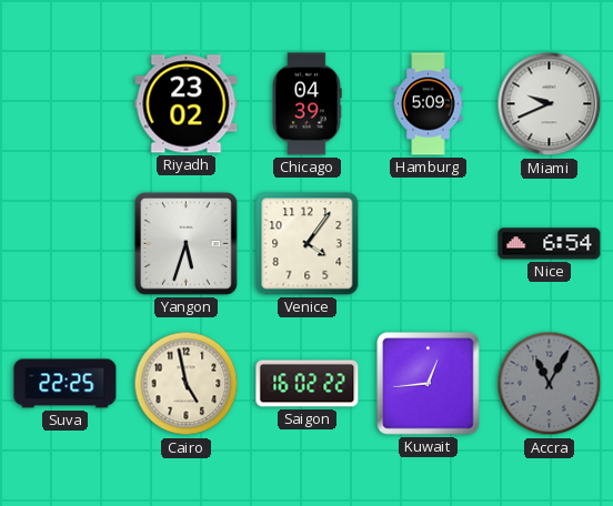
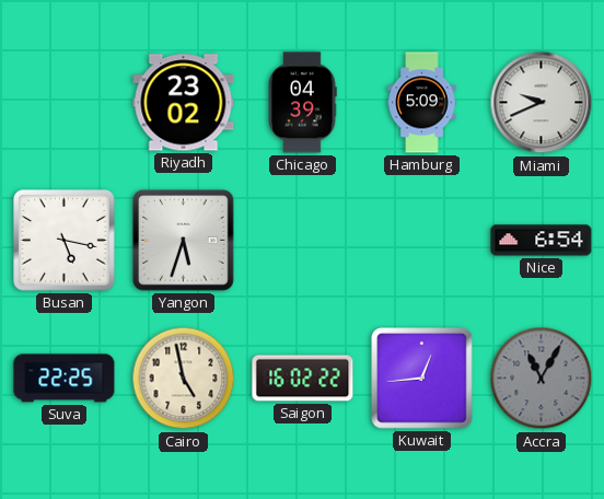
Busan: none -> 5:17 (65, 241)
Venice: 4:06 -> none (308, 244)
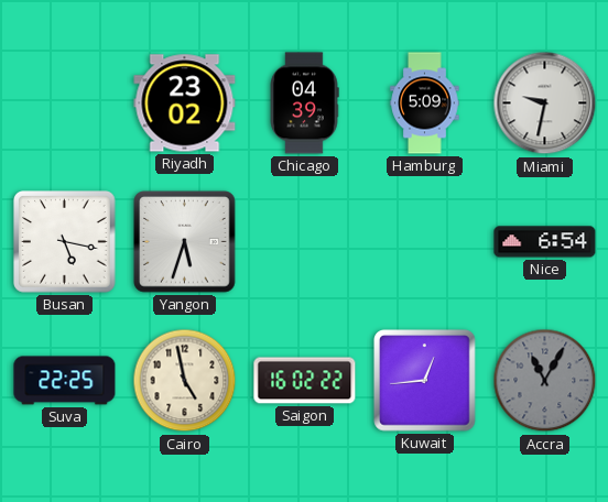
Miami: 9:41 -> 9:32 (545, 103)
